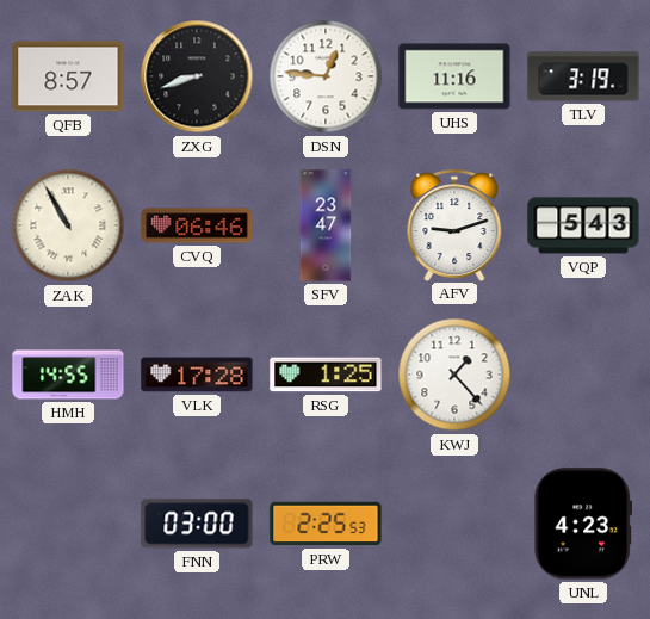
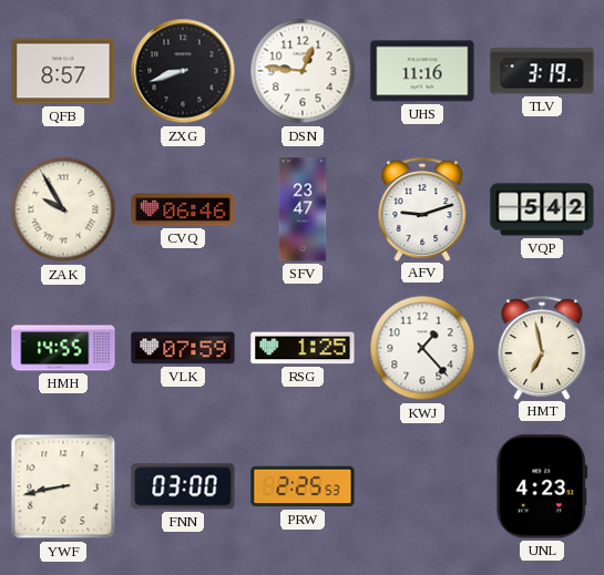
ZAK: 10:55 -> 9:55 (63, 209)
VQP: 5:43 -> 5:42 (542, 209)
VLK: 17:28 -> 07:59 (183, 348)
HMT: none -> 6:58 (542, 348)
YWF: none -> 8:43 (63, 486)
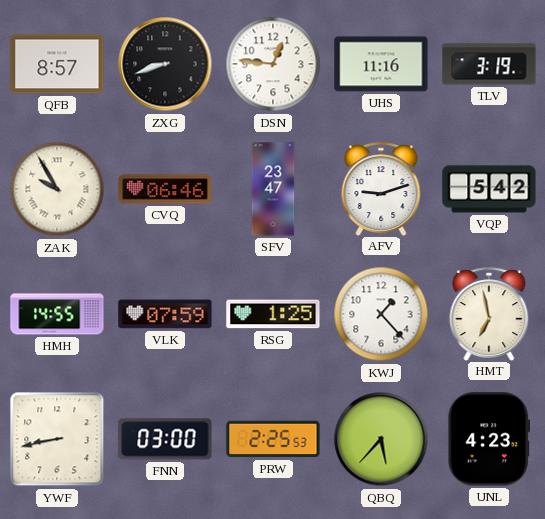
QBQ: none -> 5:37 (381, 439)
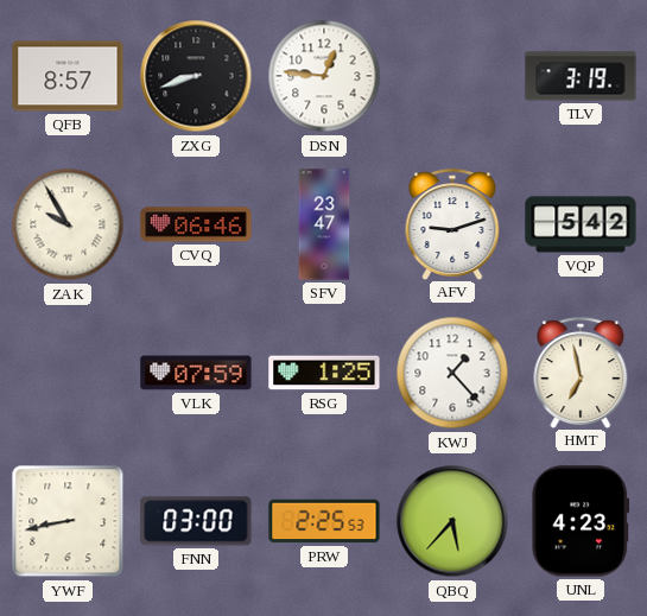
UHS: 11:16 -> none (381, 64)
HMH: 14:55 -> none (57, 314)
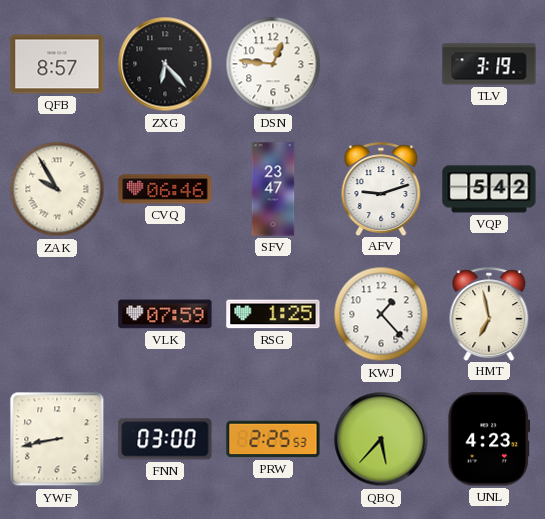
ZXG: 8:42 -> 6:23 (165, 64)
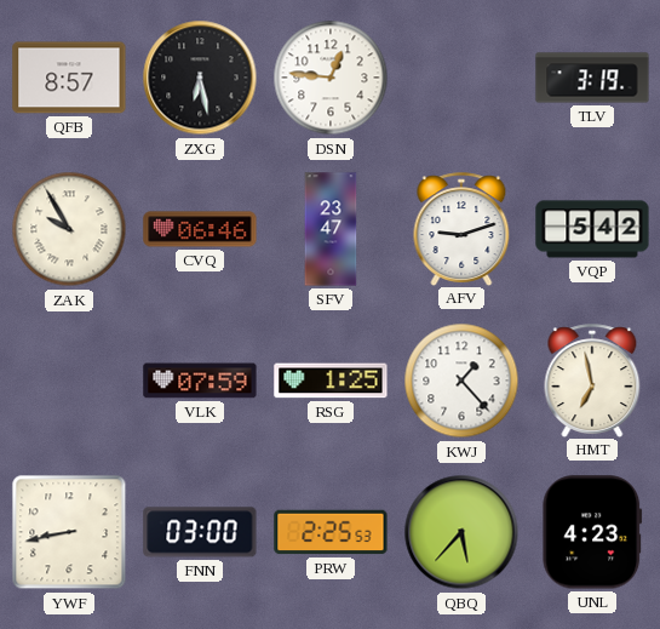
ZXG: 6:23 -> 6:28 (200, 78)
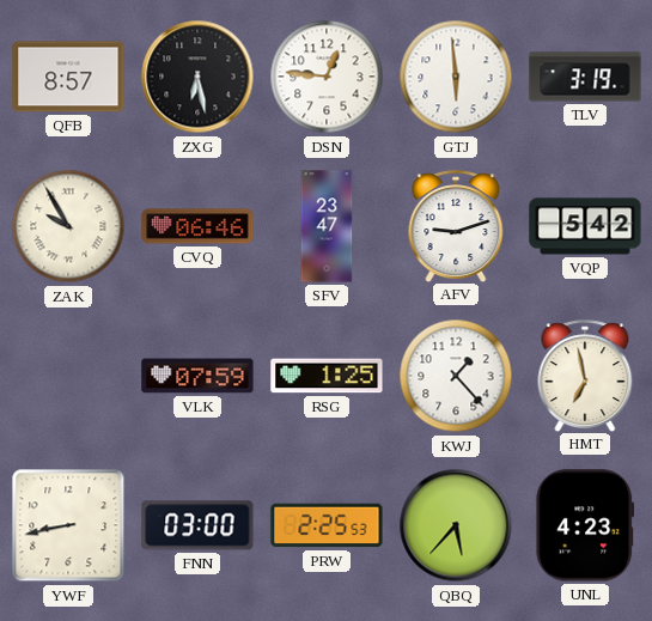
GTJ: none -> 5:59 (456, 77)
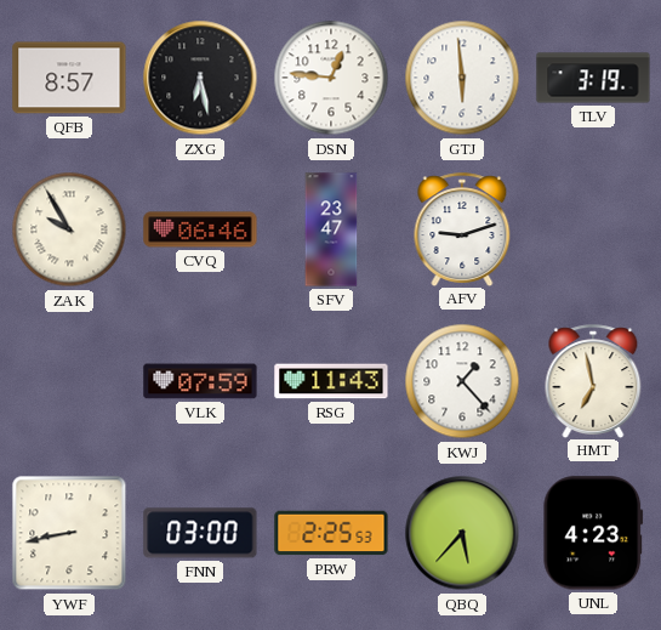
VQP: 5:42 -> none (585, 226)
RSG: 1:25 -> 11:43 (331, 381)
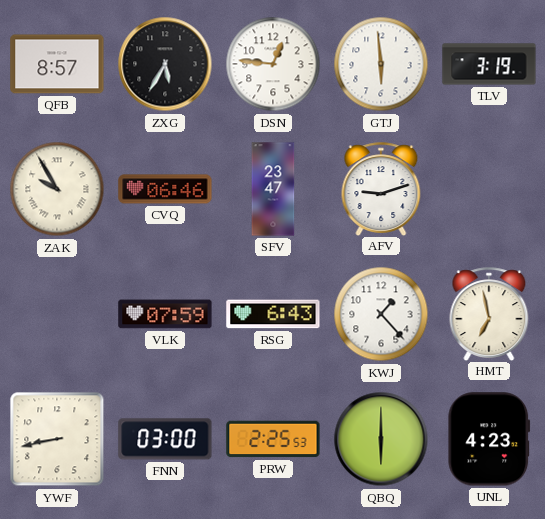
ZXG: 6:28 -> 5:35 (165, 64)
RSG: 11:43 -> 6:43 (273, 314)
QBQ: 5:37 -> 6:00 (381, 439)
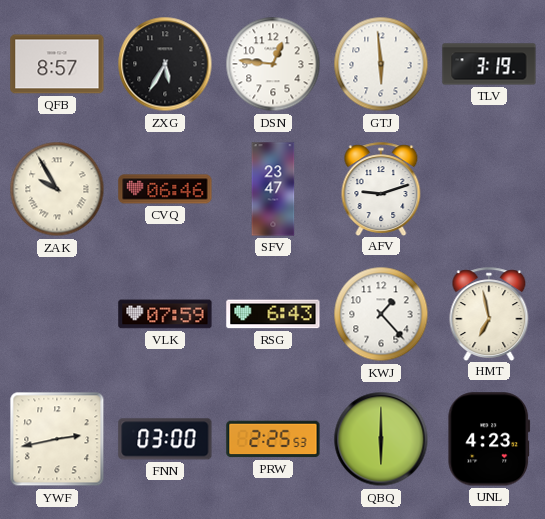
YWF: 8:43 -> 2:43 (57, 439)
